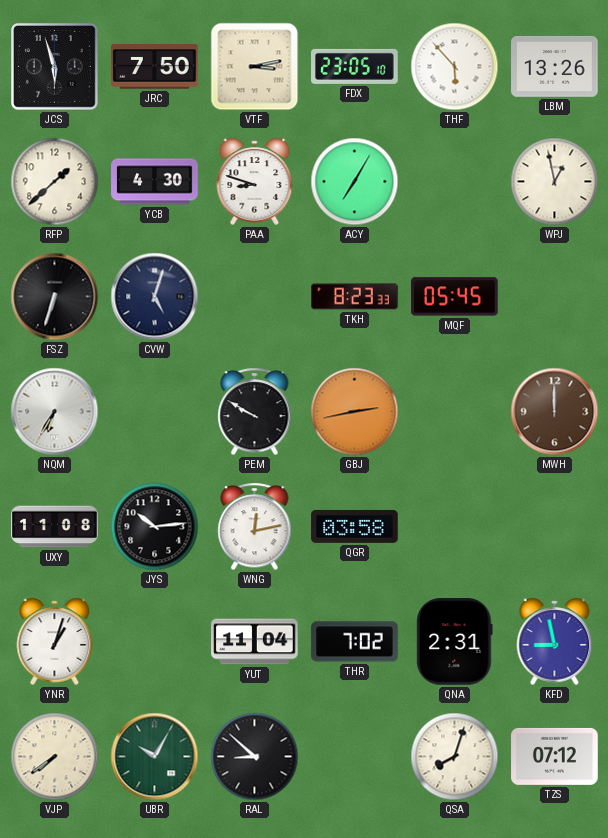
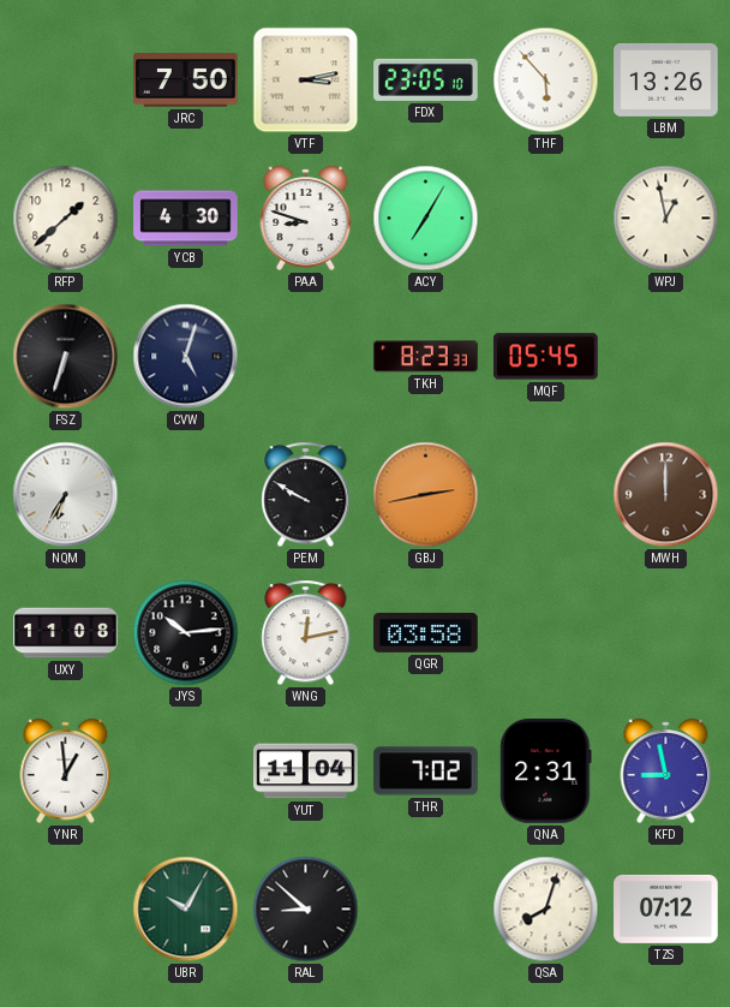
JCS: 5:57 -> none (55, 67)
YNR: 1:03 -> 12:59 (66, 770)
VJP: 7:39 -> none (55, 757)
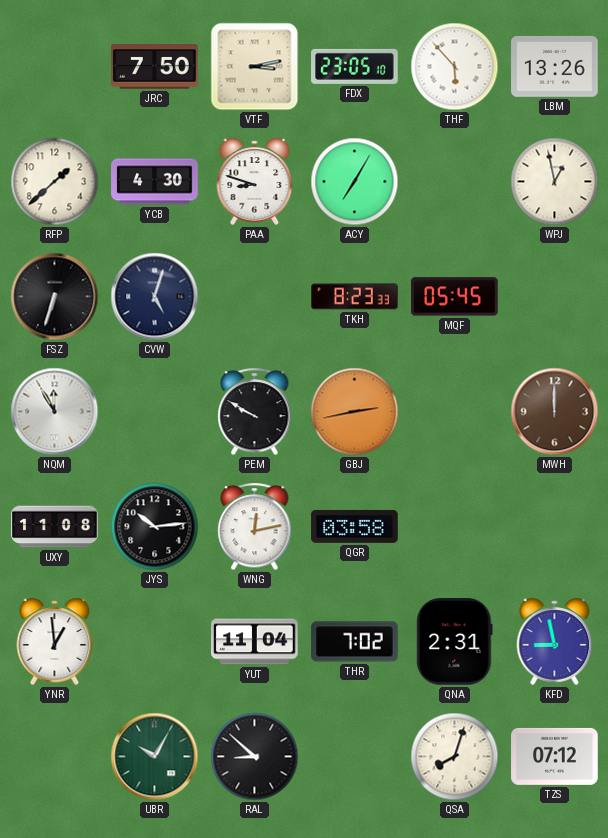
NQM: 6:35 -> 11:55 (55, 412)
